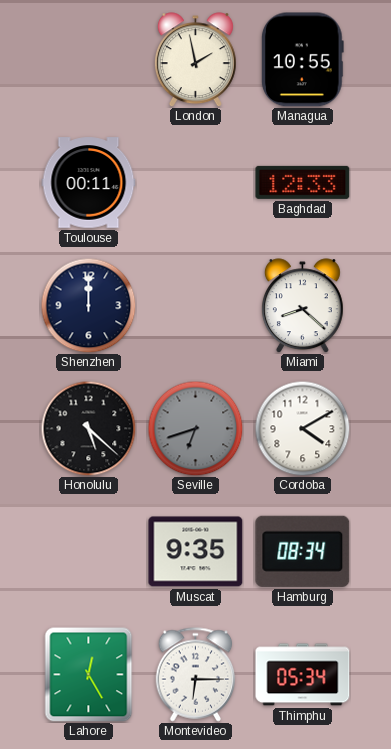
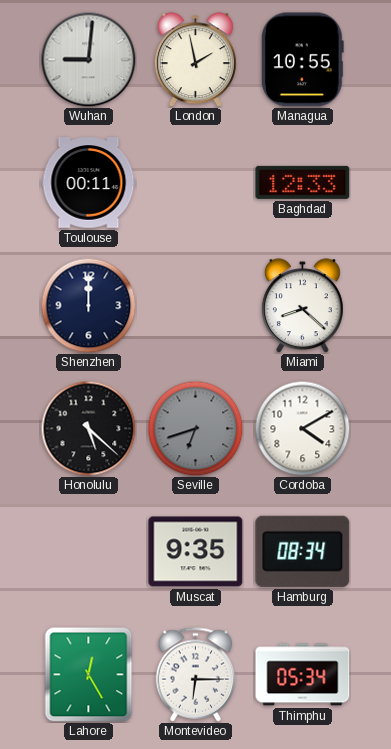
Wuhan: none -> 9:01 (88, 59)
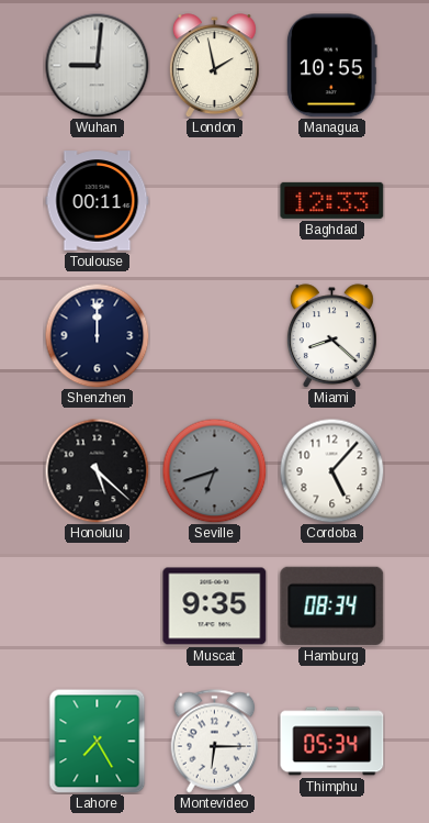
Cordoba: 4:10 -> 5:07 (331, 470)
Lahore: 12:25 -> 7:25 (98, 741)
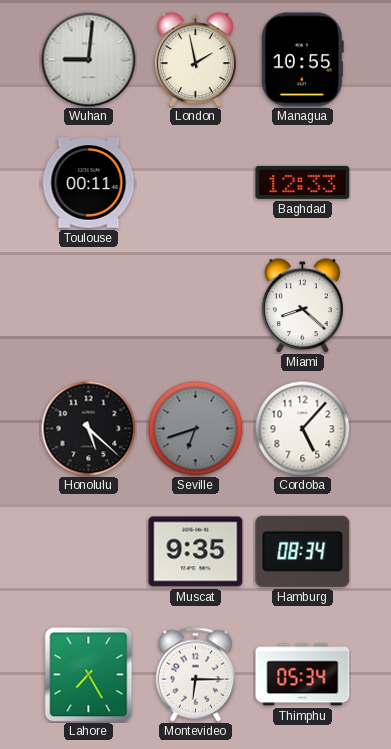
Shenzhen: 12:00 -> none (97, 335)
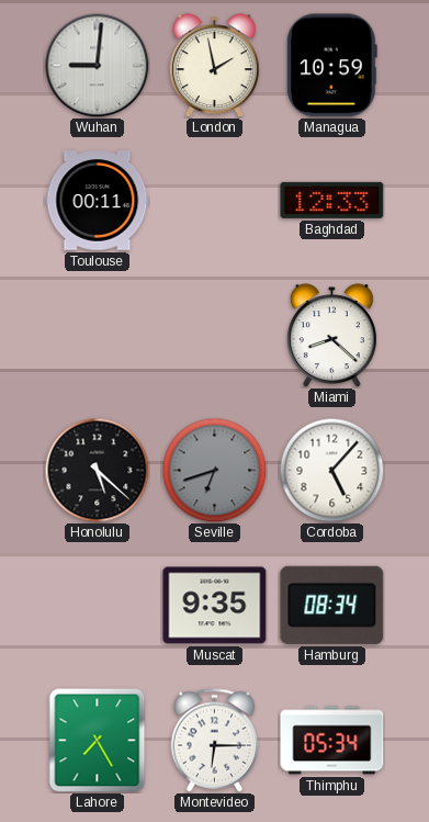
Managua: 10:55 -> 10:59 (331, 66)
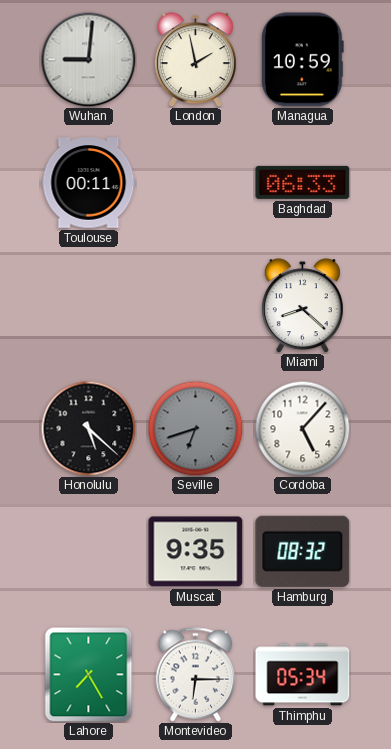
Baghdad: 12:33 -> 06:33 (303, 182)
Hamburg: 08:34 -> 08:32 (303, 551)
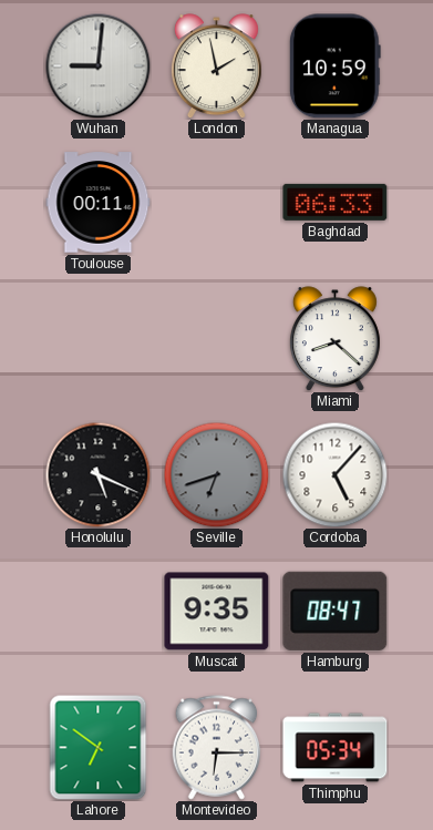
Honolulu: 5:22 -> 5:19 (97, 474)
Hamburg: 08:32 -> 08:47 (336, 611)
Lahore: 7:25 -> 6:51 (99, 747)
